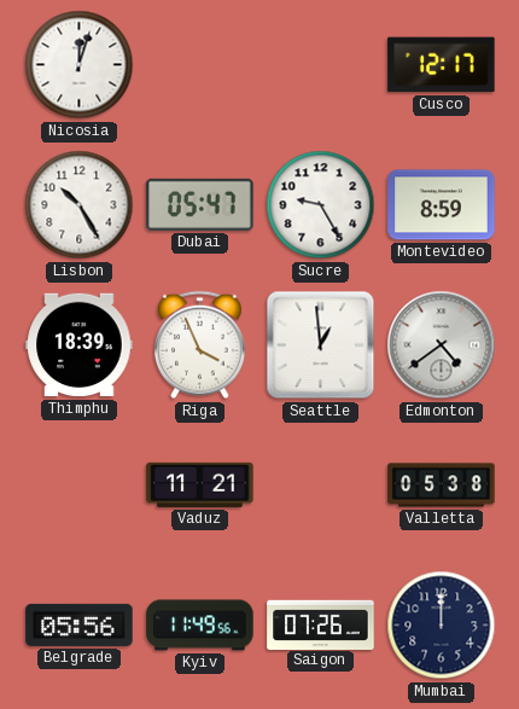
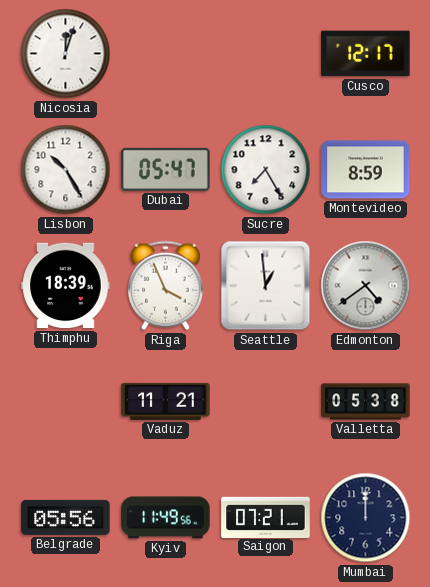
Sucre: 9:25 -> 7:25 (266, 170)
Saigon: 07:26 -> 07:21 (266, 517)
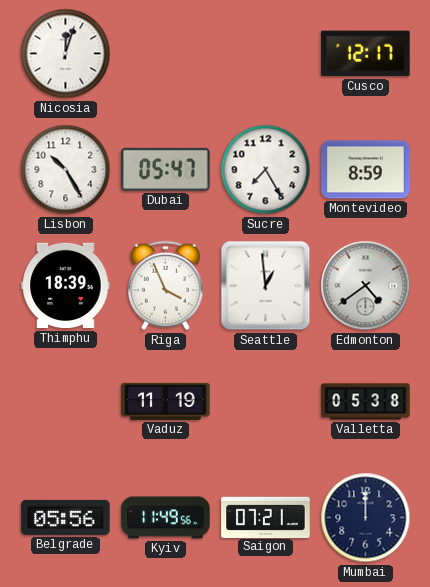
Vaduz: 11:21 -> 11:19 (166, 401)
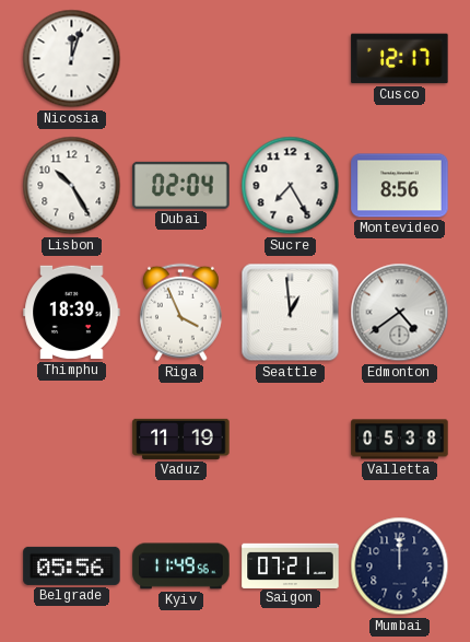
Dubai: 05:47 -> 02:04 (181, 185)
Montevideo: 8:59 -> 8:56 (400, 186)
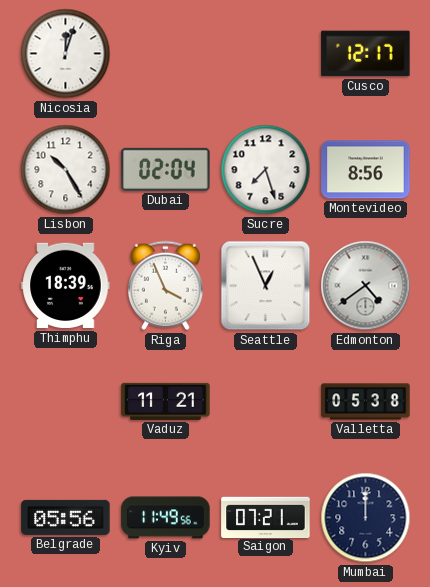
Sucre: 7:25 -> 7:27 (266, 170)
Seattle: 12:59 -> 12:56 (266, 286)
Vaduz: 11:19 -> 11:21 (166, 401)
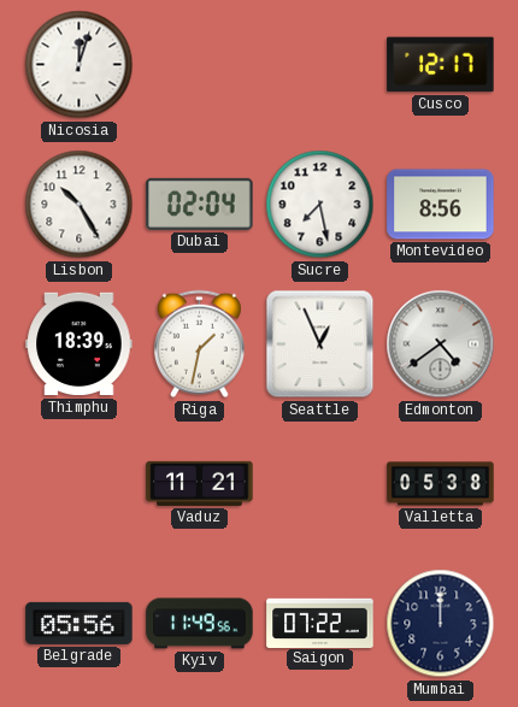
Sucre: 7:27 -> 7:28 (320, 205)
Riga: 3:56 -> 1:32 (199, 344)
Saigon: 07:21 -> 07:22 (320, 623)
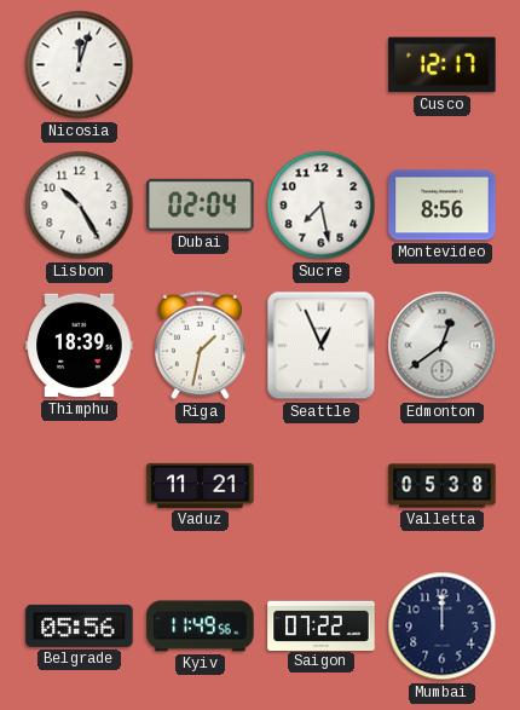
Edmonton: 4:39 -> 12:39 (443, 346)
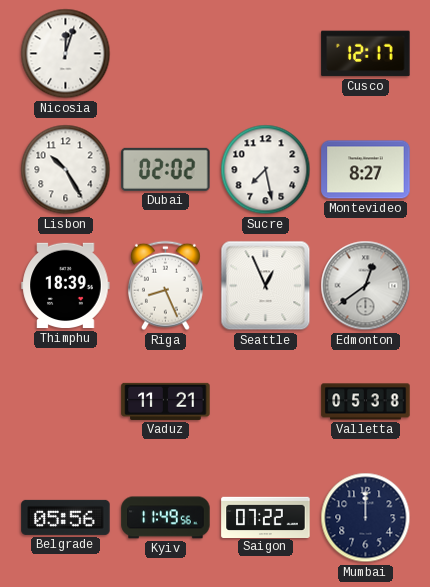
Dubai: 02:04 -> 02:02 (166, 169)
Montevideo: 8:56 -> 8:27 (366, 170)
Riga: 1:32 -> 8:26 (165, 286)
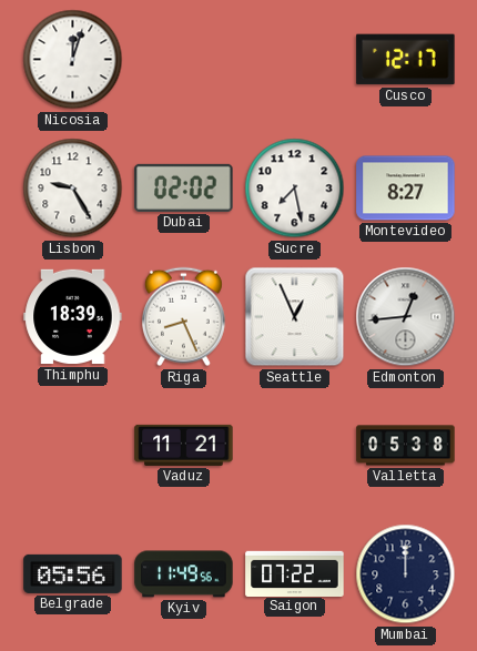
Lisbon: 10:25 -> 9:25 (73, 189)
Edmonton: 12:39 -> 12:44 (406, 317)
